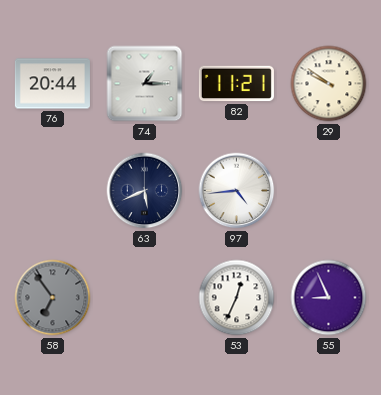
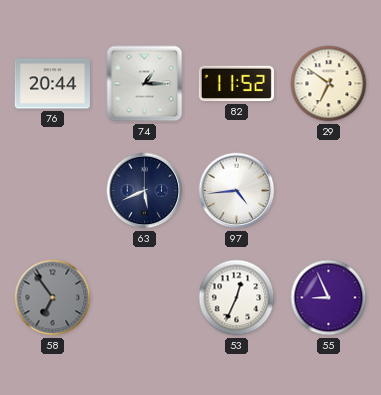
82: 11:21 -> 11:52 (236, 84)
29: 9:51 -> 6:51 (329, 84)
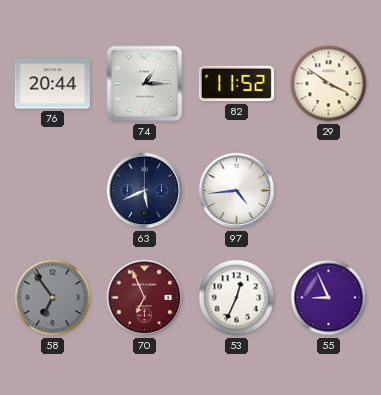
29: 6:51 -> 3:51 (329, 84)
70: none -> 6:56 (145, 298)
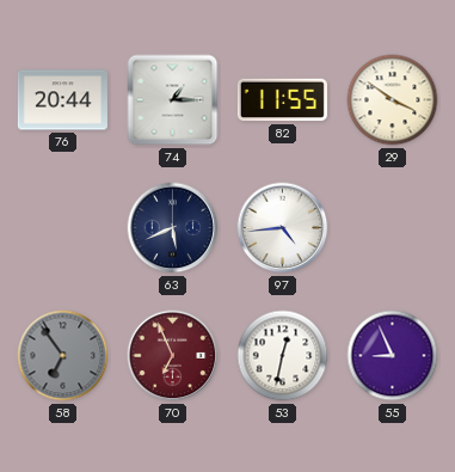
82: 11:52 -> 11:55 (282, 100)
53: 12:34 -> 12:32 (283, 356)
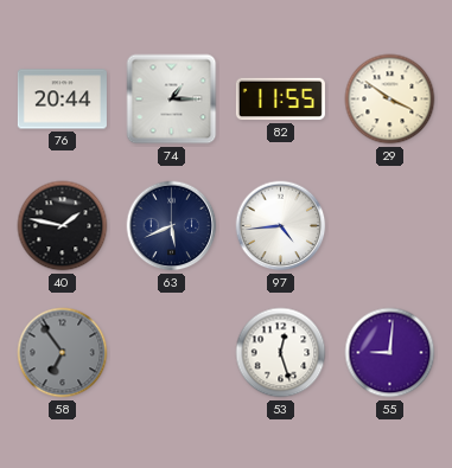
40: none -> 1:47 (63, 226)
70: 6:56 -> none (173, 356)
53: 12:32 -> 12:27 (281, 353)
55: 8:56 -> 9:01 (390, 353)
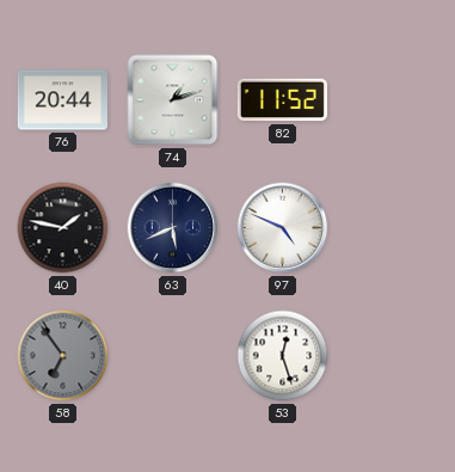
74: 1:15 -> 1:12 (173, 100)
82: 11:55 -> 11:52 (282, 100)
29: 3:51 -> none (390, 100)
97: 4:44 -> 4:49 (283, 228)
55: 9:01 -> none (390, 353)
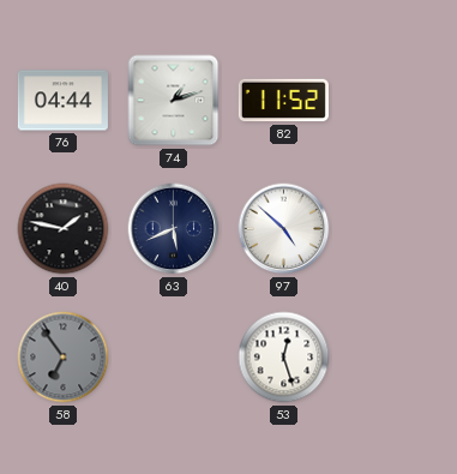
76: 20:44 -> 04:44 (62, 101)
97: 4:49 -> 4:52 (284, 229)
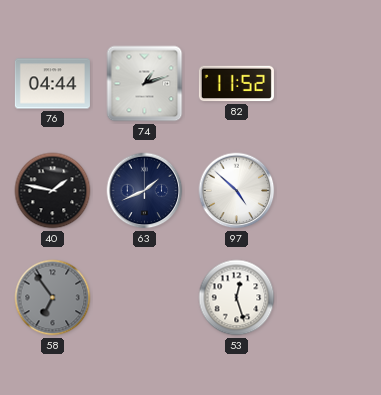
63: 5:41 -> 1:41 (145, 191)
